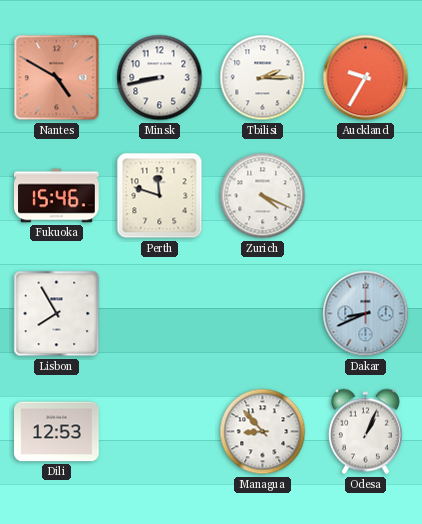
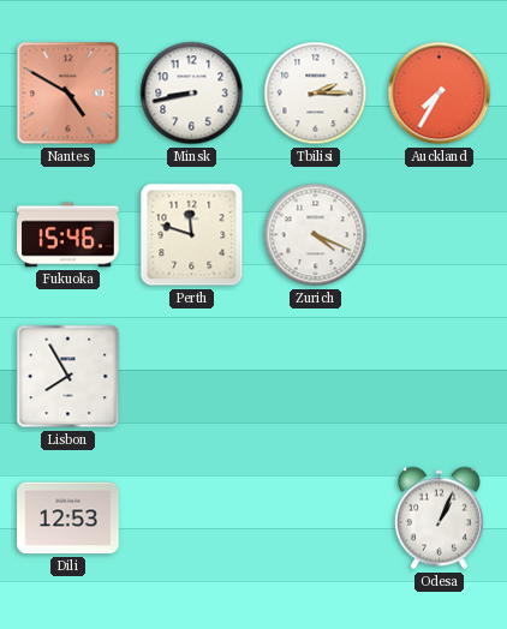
Auckland: 9:35 -> 7:35 (440, 94)
Dakar: 8:41 -> none (366, 314)
Managua: 8:53 -> none (263, 432)
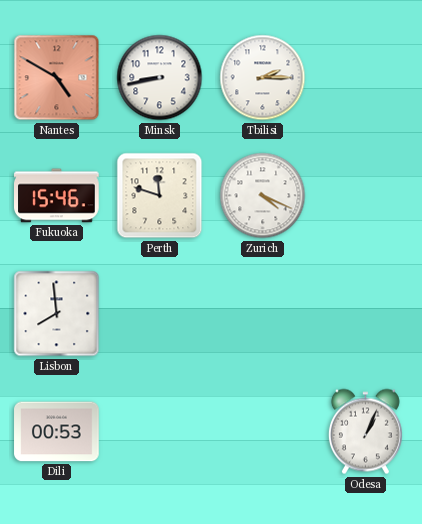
Auckland: 7:35 -> none (440, 94)
Lisbon: 7:55 -> 7:59 (57, 314)
Dili: 12:53 -> 00:53 (57, 432)
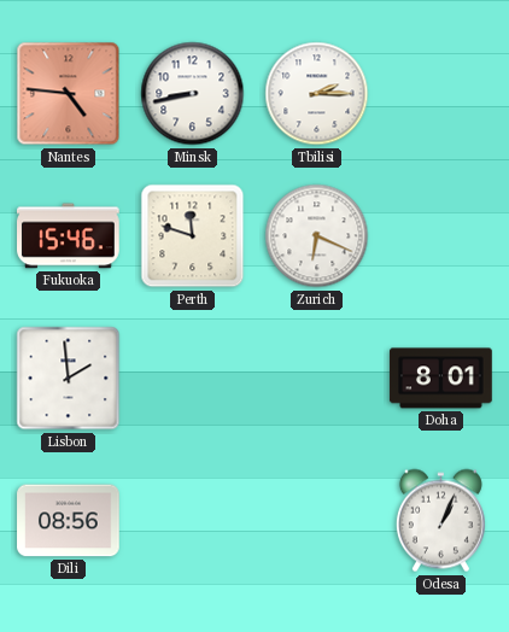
Nantes: 4:50 -> 4:46 (69, 94)
Zurich: 4:19 -> 6:19 (317, 236)
Lisbon: 7:59 -> 1:59 (69, 379)
Doha: none -> 8:01 (441, 379)
Dili: 00:53 -> 08:56 (69, 521)
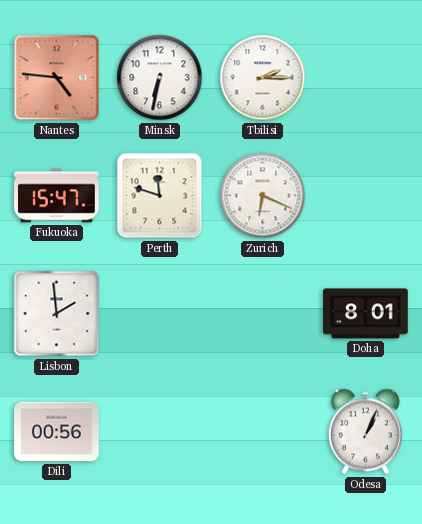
Minsk: 8:43 -> 6:32 (160, 78)
Fukuoka: 15:46 -> 15:47 (57, 196)
Dili: 08:56 -> 00:56 (57, 432)
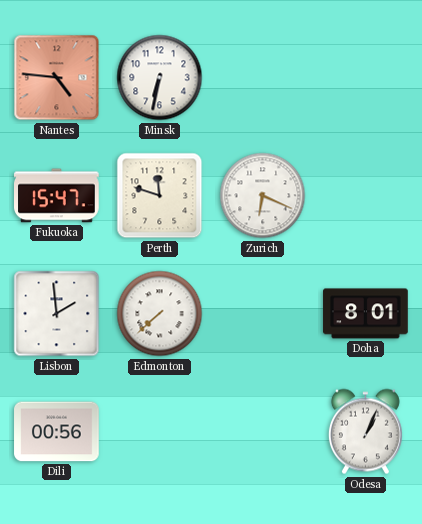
Tbilisi: 2:15 -> none (263, 78)
Edmonton: none -> 7:38 (160, 314)
